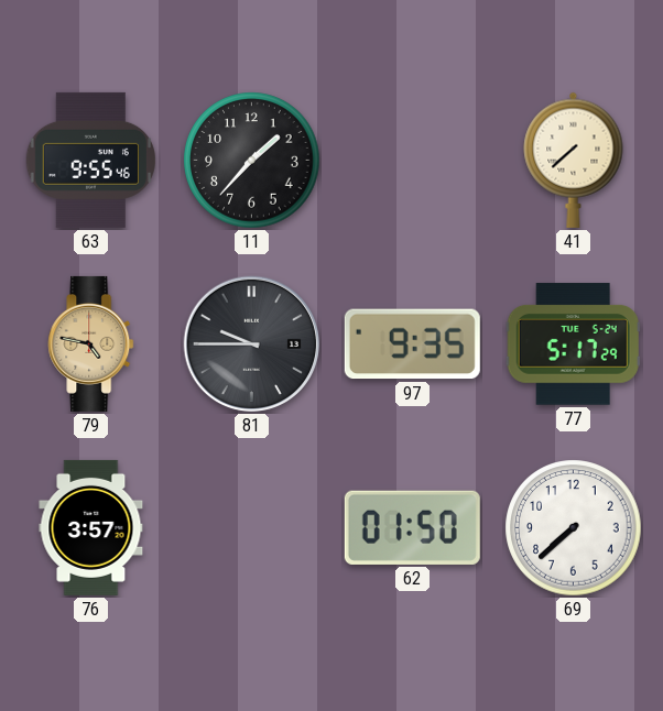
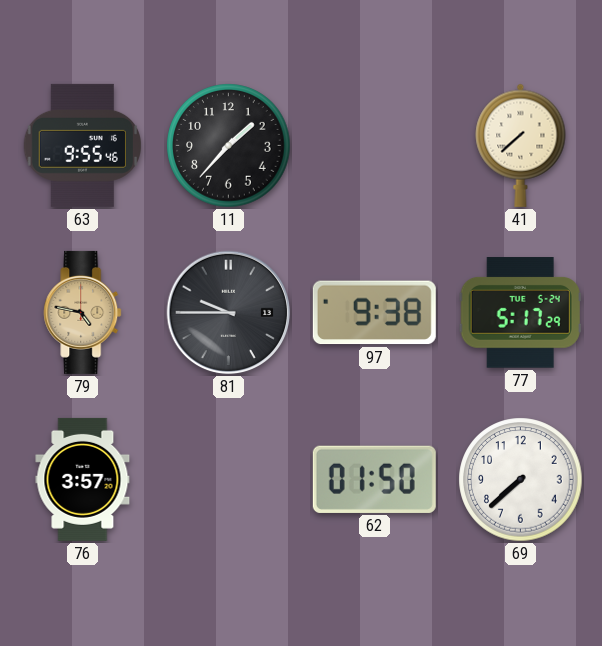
97: 9:35 -> 9:38 (374, 313)
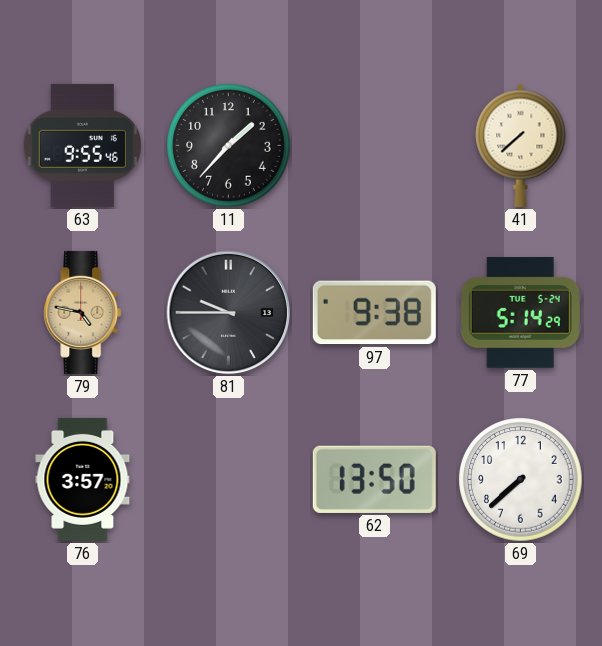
77: 5:17 -> 5:14 (520, 313)
62: 01:50 -> 13:50 (374, 479)
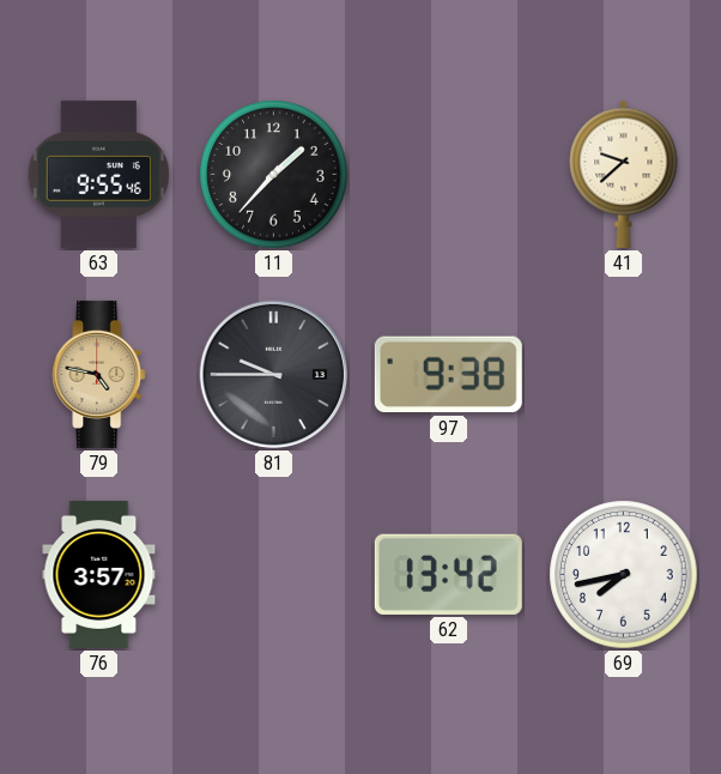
41: 7:38 -> 9:38 (624, 174)
77: 5:14 -> none (520, 313)
62: 13:50 -> 13:42 (448, 574)
69: 7:38 -> 7:43 (624, 575)
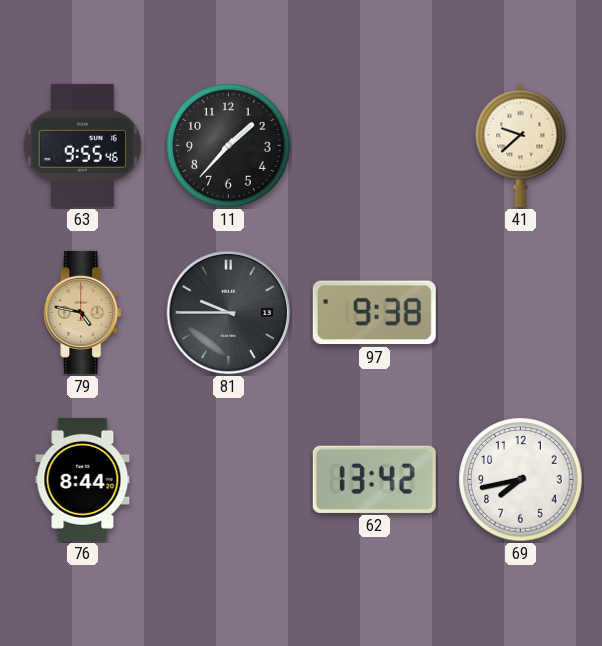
76: 3:57 -> 8:44 (83, 479)
